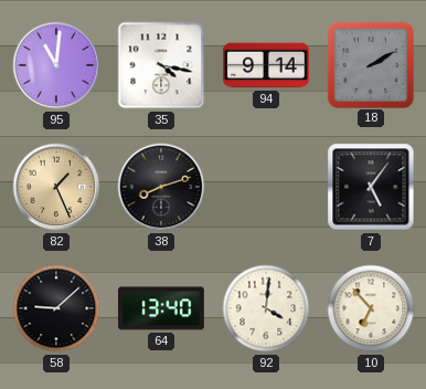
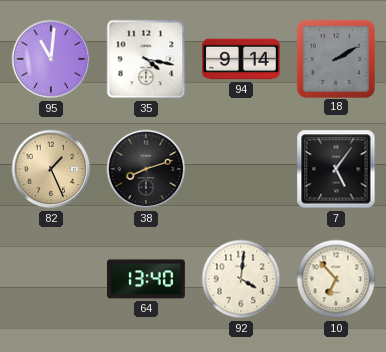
58: 9:08 -> none (56, 308)
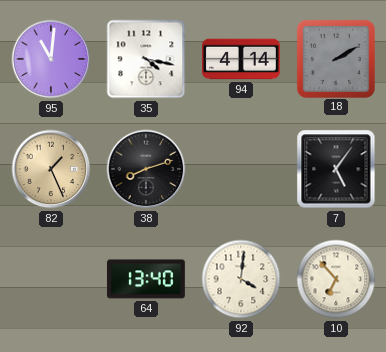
94: 9:14 -> 4:14 (242, 59)
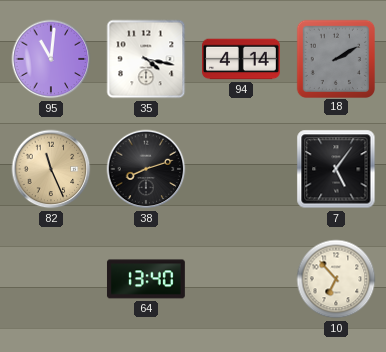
82: 1:26 -> 11:26 (51, 169)
92: 4:01 -> none (241, 279)
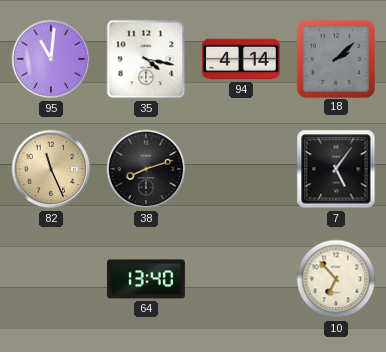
18: 2:10 -> 2:08 (335, 58)
